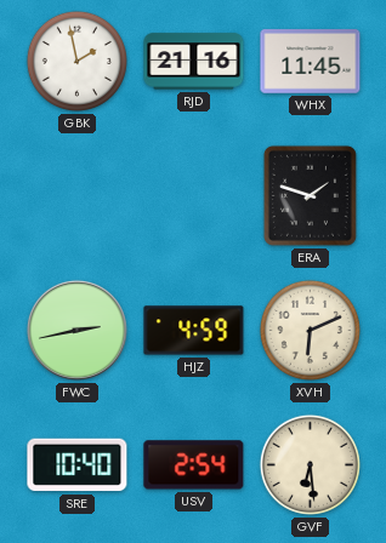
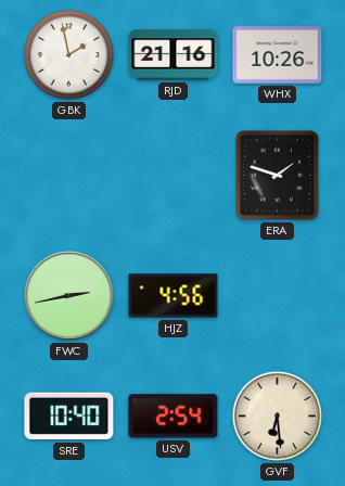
WHX: 11:45 -> 10:26 (278, 55)
HJZ: 4:59 -> 4:56 (174, 296)
XVH: 6:11 -> none (310, 330)
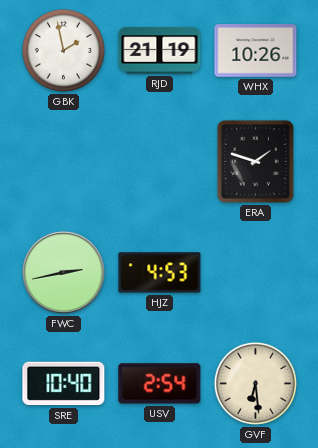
RJD: 21:16 -> 21:19 (160, 51)
HJZ: 4:56 -> 4:53 (160, 273)
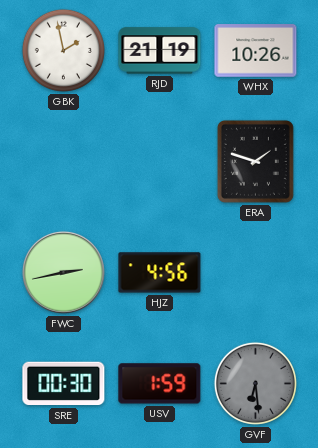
HJZ: 4:53 -> 4:56 (160, 273)
SRE: 10:40 -> 00:30 (64, 384)
USV: 2:54 -> 1:59 (160, 384)
GVF dial: cream -> grey (255, 383)
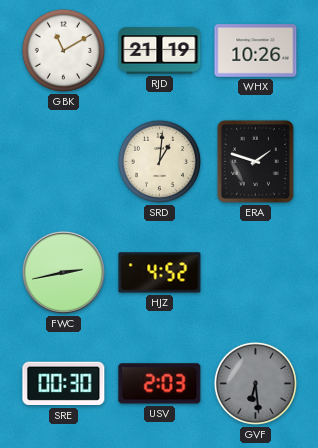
GBK: 1:58 -> 11:10 (63, 50)
SRD: none -> 1:01 (159, 161)
HJZ: 4:56 -> 4:52 (160, 273)
USV: 1:59 -> 2:03 (160, 384)
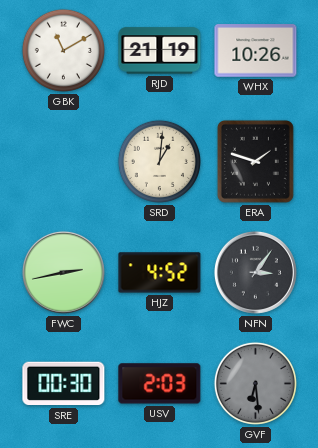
NFN: none -> 3:06 (255, 272)
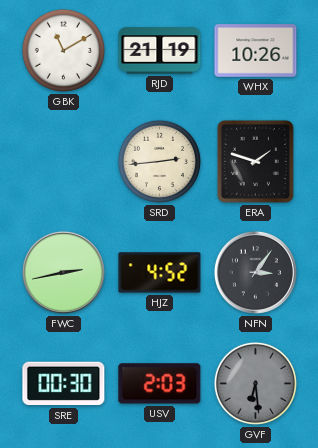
SRD: 1:01 -> 2:44 (159, 161)
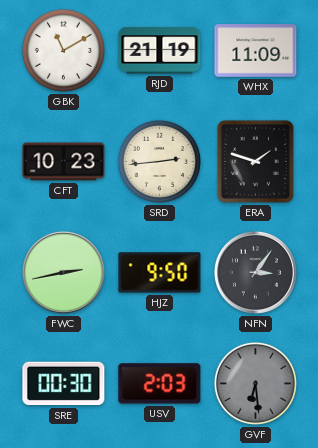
WHX: 10:26 -> 11:09 (256, 51)
CFT: none -> 10:23 (64, 162)
HJZ: 4:52 -> 9:50 (160, 273)
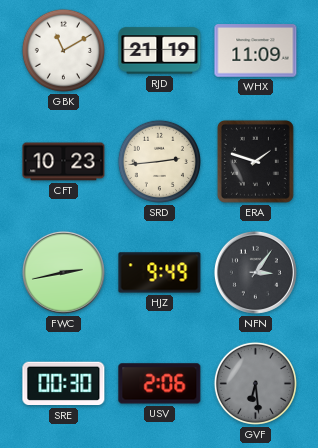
HJZ: 9:50 -> 9:49 (160, 273)
USV: 2:03 -> 2:06 (160, 384)
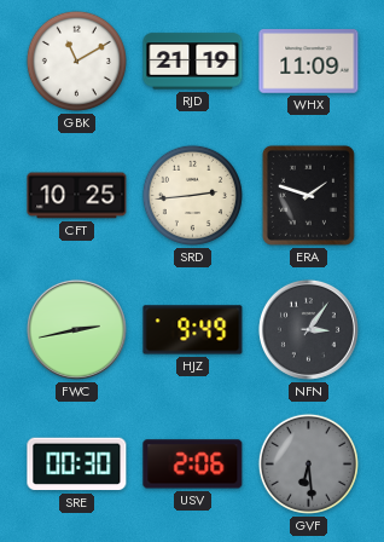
CFT: 10:23 -> 10:25 (77, 196)
